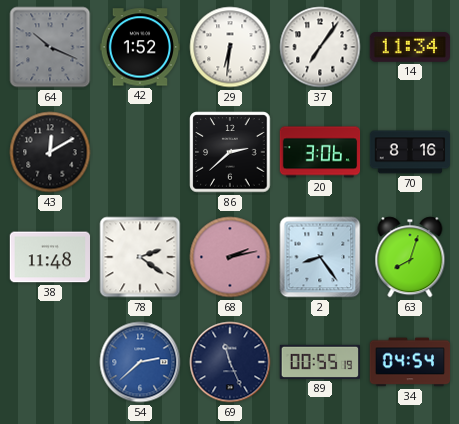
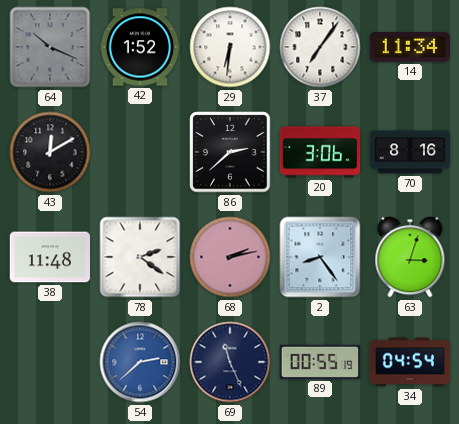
63: 8:03 -> 3:03 (410, 257)
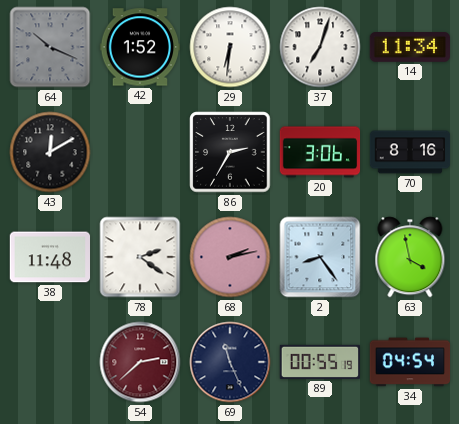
37: 7:06 -> 7:03 (320, 47)
86: 2:38 -> 2:35 (230, 152)
63: 3:03 -> 3:58 (410, 257)
54 dial: blue -> burgundy (140, 362)
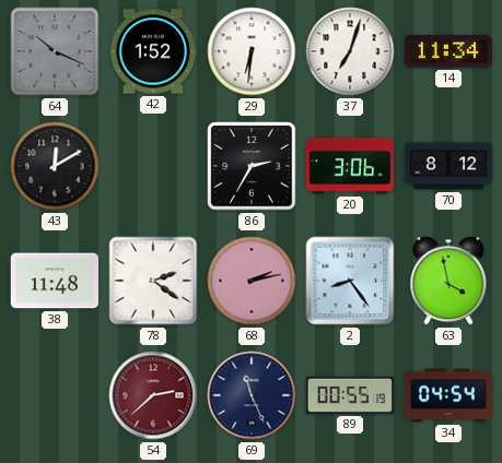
70: 8:16 -> 8:12 (448, 166)
